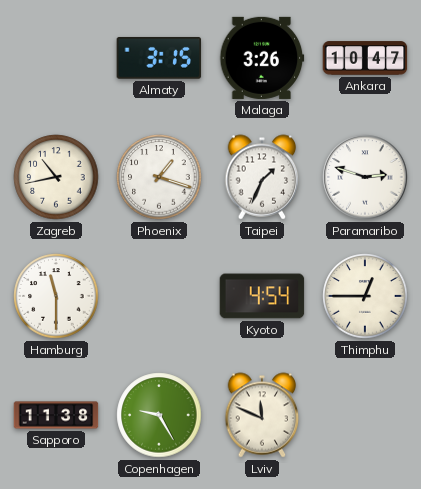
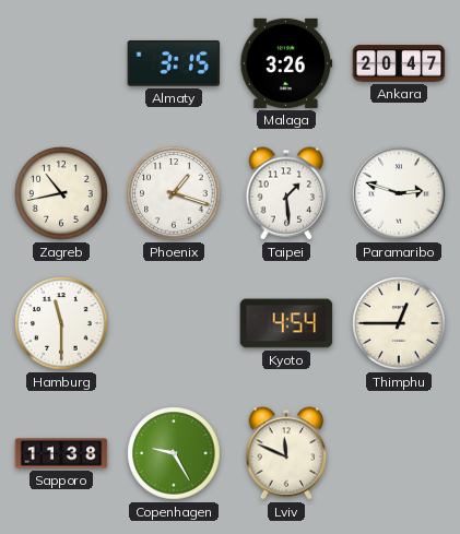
Ankara: 10:47 -> 20:47 (399, 63)
Taipei: 1:34 -> 1:29 (286, 193)
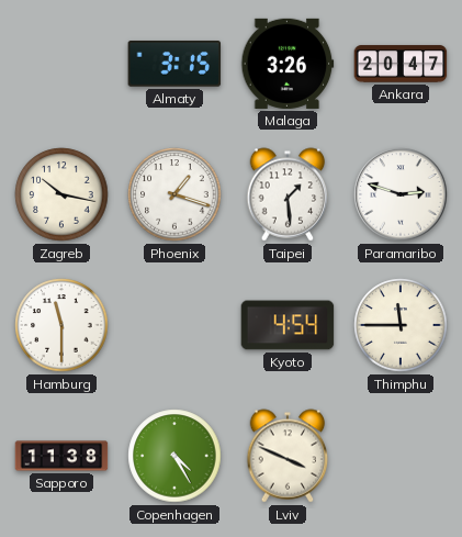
Zagreb: 10:43 -> 10:17 (61, 194)
Thimphu: 12:45 -> 11:45 (401, 325)
Copenhagen: 9:25 -> 4:25 (174, 456)
Lviv: 11:49 -> 3:49 (288, 456)
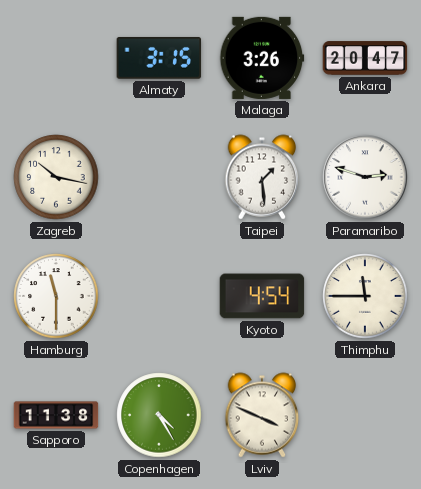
Phoenix: 1:18 -> none (174, 194)
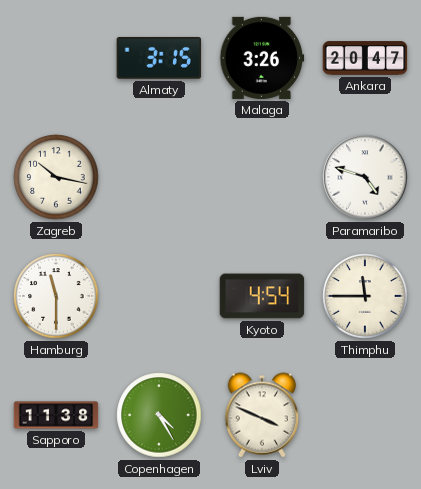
Taipei: 1:29 -> none (262, 177)
Paramaribo: 2:48 -> 4:48 (365, 177)
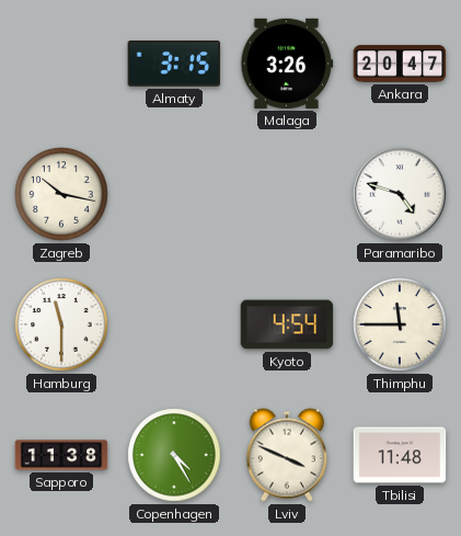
Tbilisi: none -> 11:48 (400, 455)
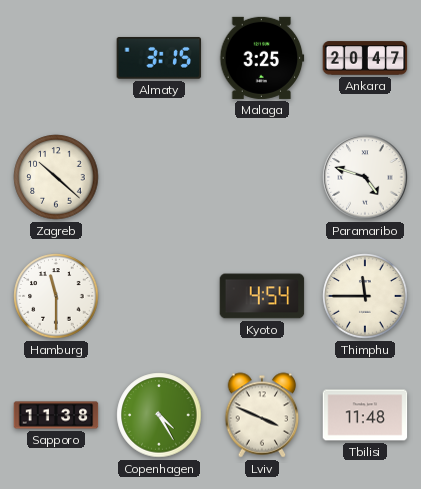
Malaga: 3:26 -> 3:25 (262, 58)
Zagreb: 10:17 -> 10:22 (56, 177)
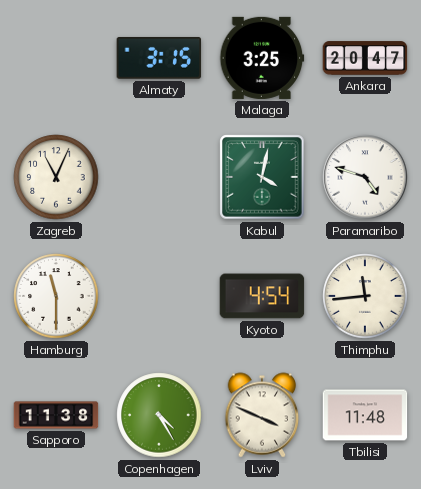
Zagreb: 10:22 -> 11:04 (56, 177)
Kabul: none -> 4:02 (262, 177)
Thimphu: 11:45 -> 11:44 (365, 296)
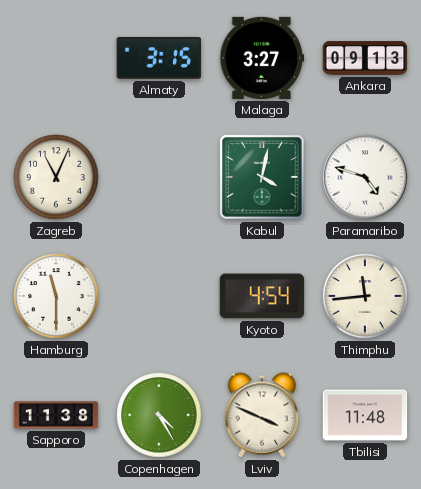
Malaga: 3:25 -> 3:27 (262, 58)
Ankara: 20:47 -> 09:13 (365, 58)
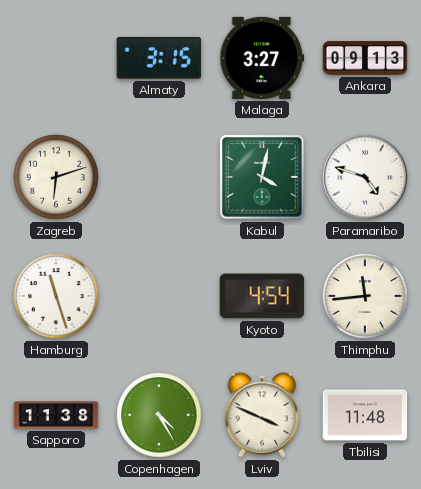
Zagreb: 11:04 -> 6:12 (56, 177)
Hamburg: 11:30 -> 11:27 (56, 296)
